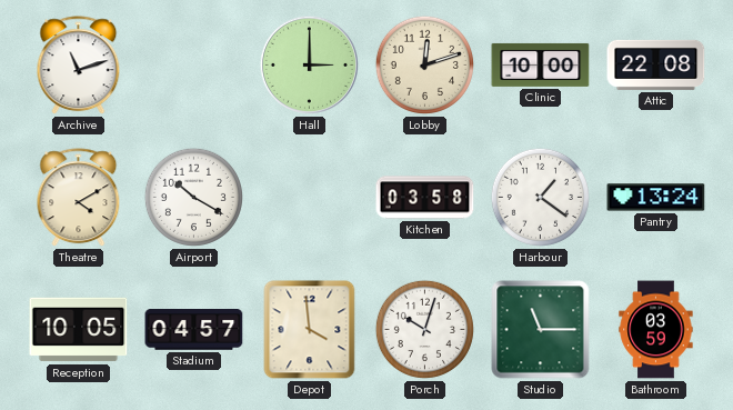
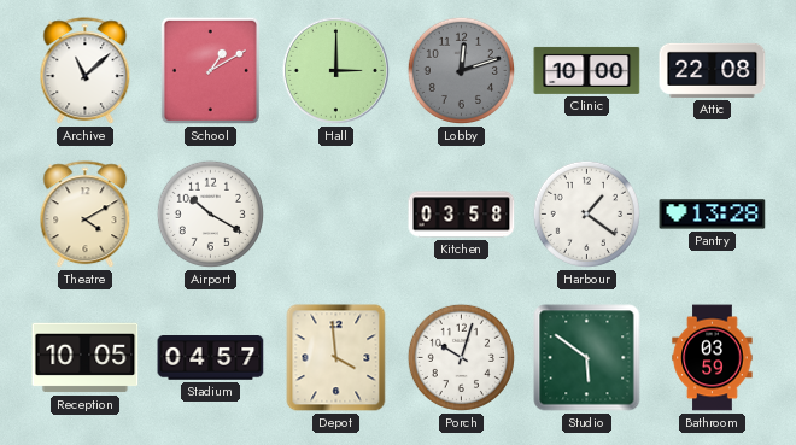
Archive: 11:12 -> 11:08 (86, 71)
School: none -> 1:10 (210, 70)
Lobby dial: cream -> grey (461, 70)
Pantry: 13:24 -> 13:28 (713, 215)
Studio: 11:15 -> 5:51 (587, 358)
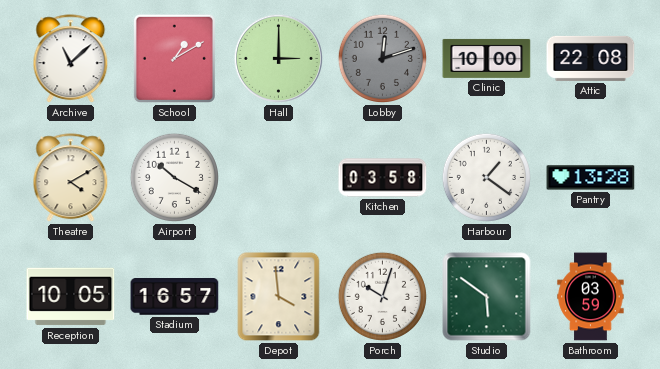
Stadium: 04:57 -> 16:57 (175, 297)
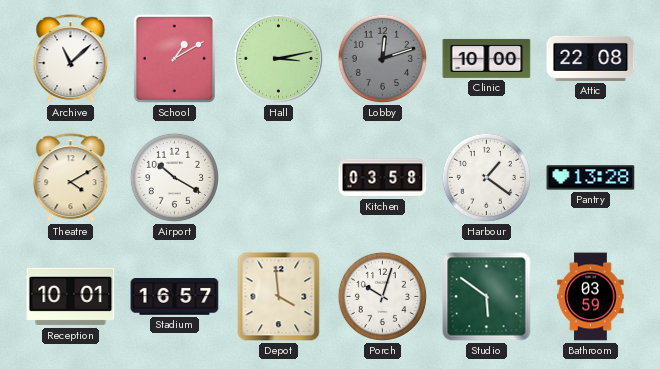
Hall: 3:00 -> 3:13 (278, 58)
Reception: 10:05 -> 10:01 (71, 297)
